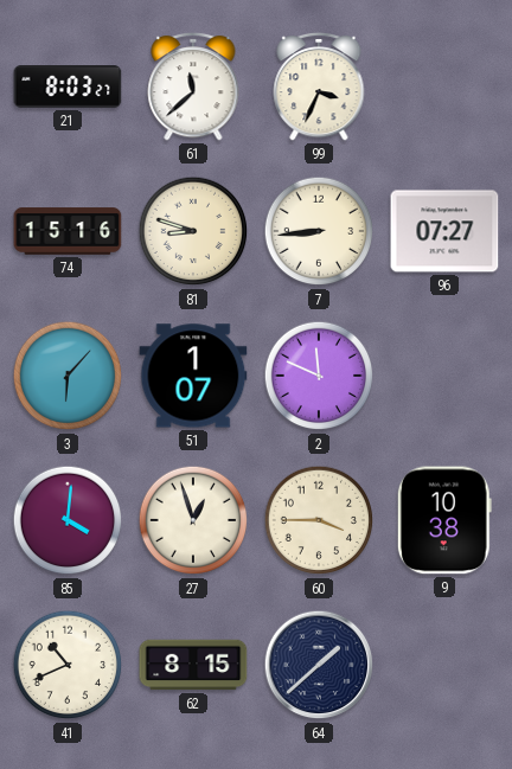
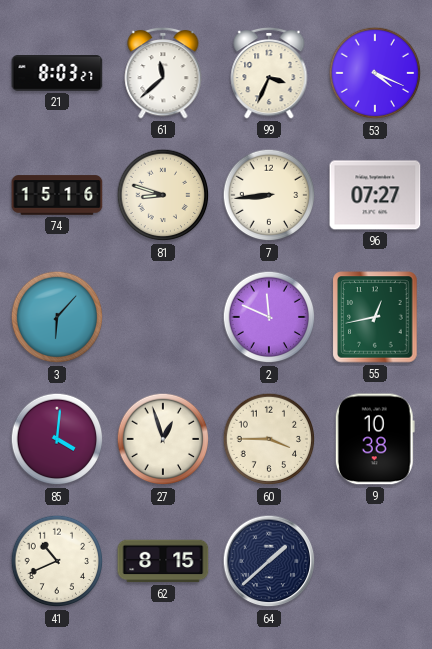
53: none -> 4:19 (375, 73)
51: 1:07 -> none (193, 376)
55: none -> 12:43 (375, 317)
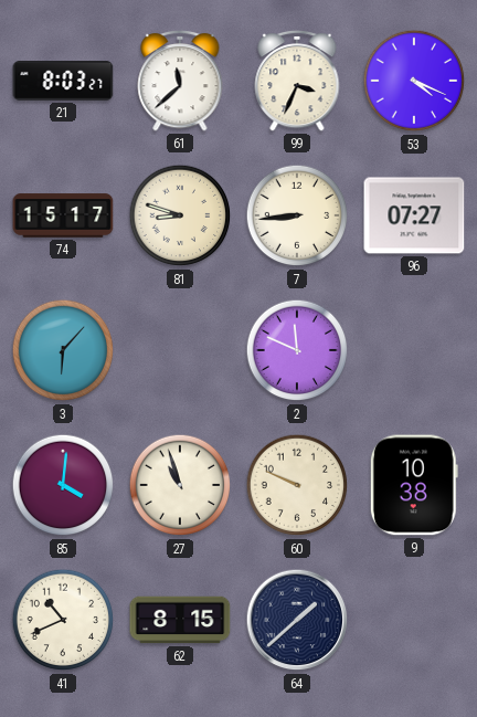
74: 15:16 -> 15:17 (63, 215)
55: 12:43 -> none (375, 317)
27: 12:57 -> 10:57 (180, 485)
60: 3:45 -> 9:49 (297, 485)
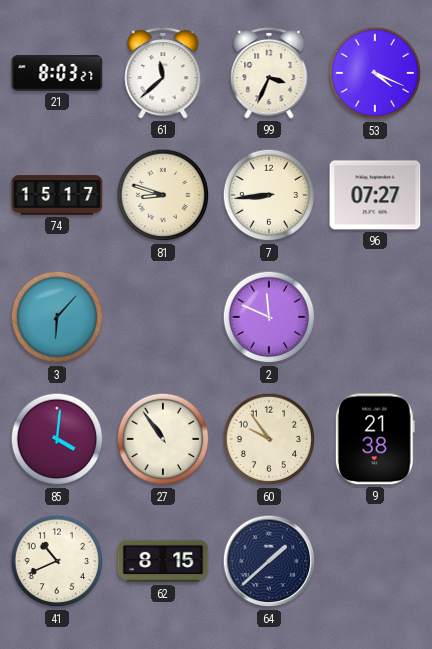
27: 10:57 -> 10:54 (163, 439)
60: 9:49 -> 9:54 (269, 439)
9: 10:38 -> 21:38 (375, 439)
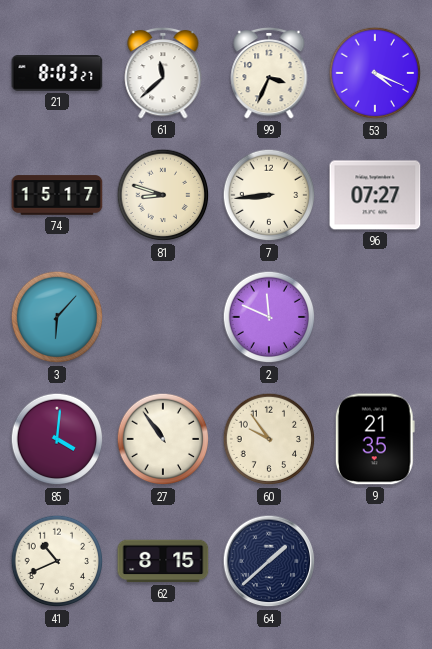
9: 21:38 -> 21:35 (375, 439)
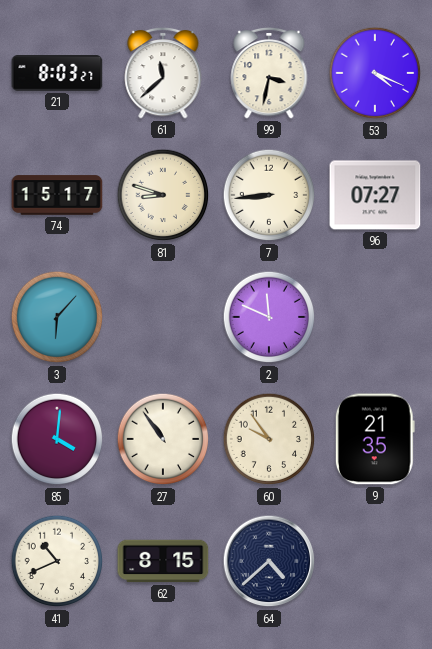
99: 3:34 -> 3:32 (269, 73)
64: 1:38 -> 4:38 (269, 561)
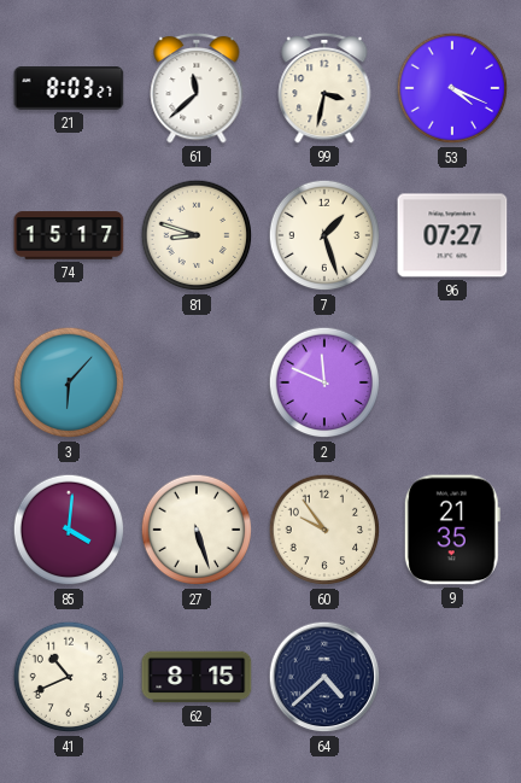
7: 8:44 -> 1:27 (324, 235)
27: 10:54 -> 5:27 (197, 530)
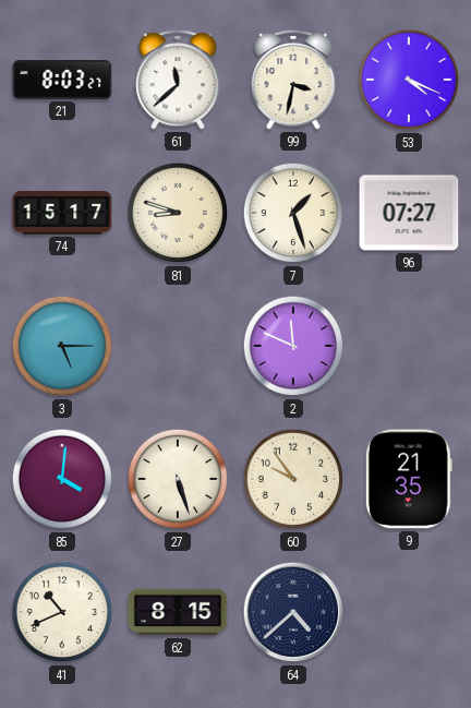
3: 6:07 -> 5:15 (62, 346)
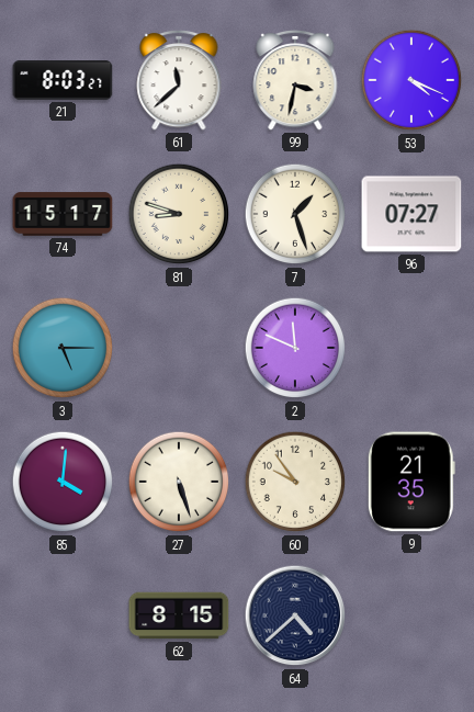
41: 10:41 -> none (62, 612)
